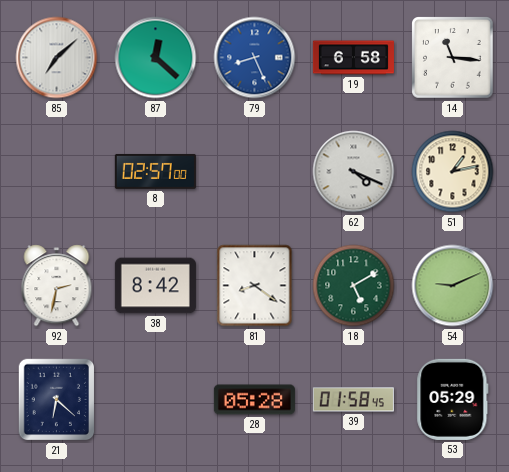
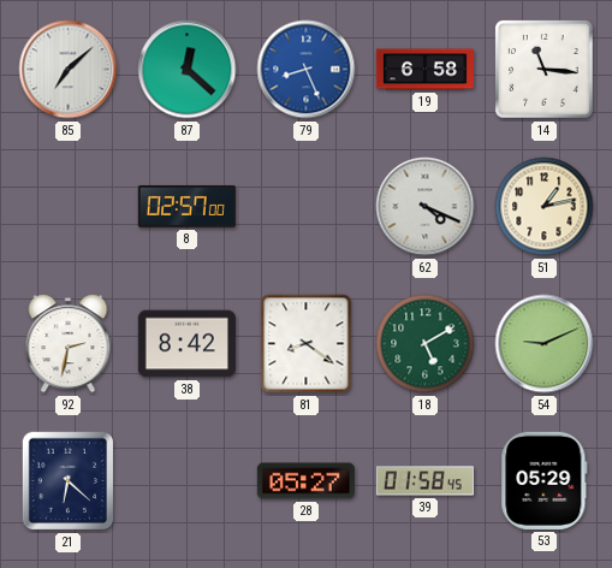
28: 05:28 -> 05:27 (305, 481)
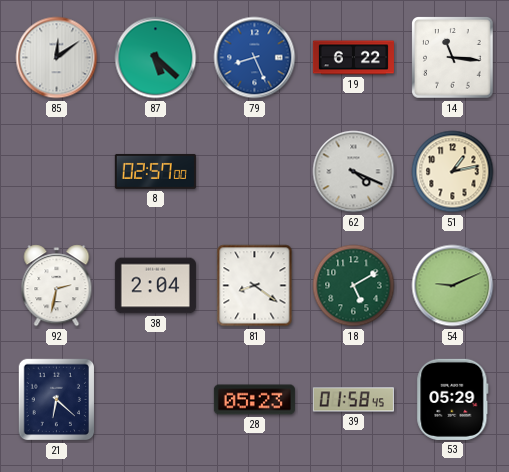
85: 7:08 -> 12:09 (57, 58)
87: 12:22 -> 5:22 (156, 58)
19: 6:58 -> 6:22 (353, 58)
38: 8:42 -> 2:04 (155, 286)
28: 05:27 -> 05:23 (254, 400)
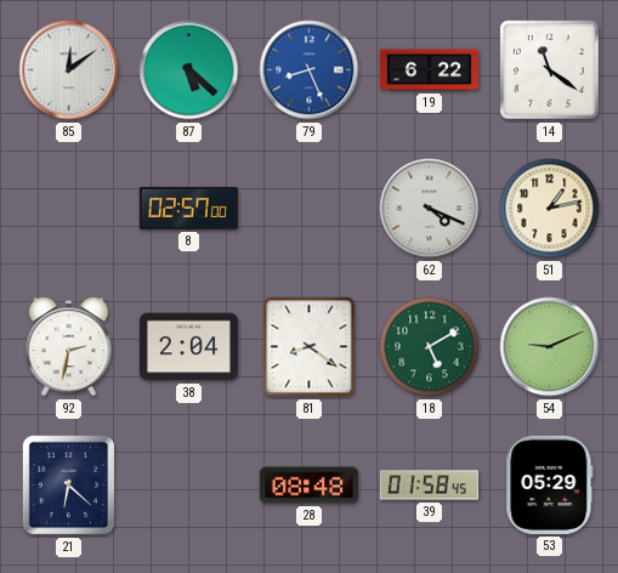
14: 11:16 -> 11:21 (550, 70)
28: 05:23 -> 08:48 (308, 486)
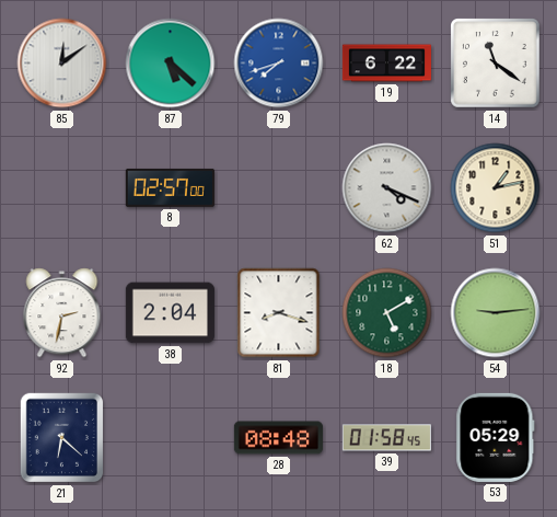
79: 8:26 -> 7:42 (279, 64)
81: 8:21 -> 8:18 (279, 313)
54: 9:11 -> 9:14 (496, 313)
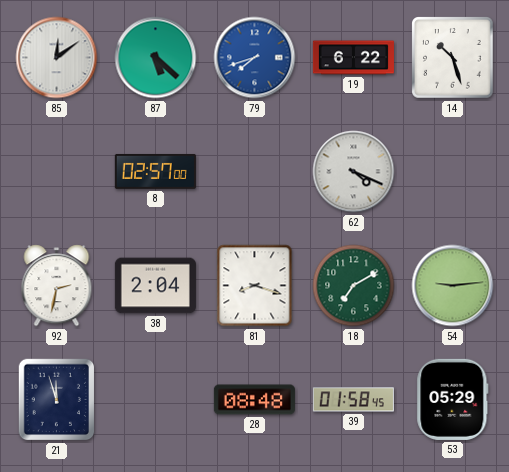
14: 11:21 -> 10:27 (453, 58)
51: 1:13 -> none (496, 188)
18: 5:10 -> 7:10 (354, 286)
21: 6:22 -> 11:57 (57, 400)
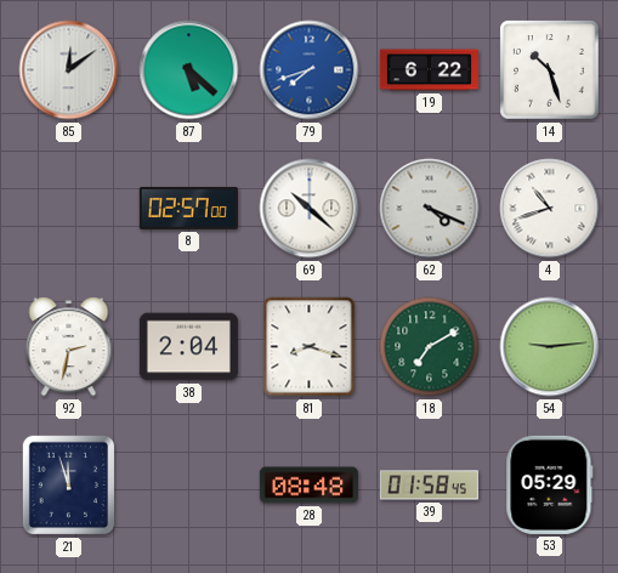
69: none -> 10:22 (310, 209)
4: none -> 10:42 (550, 209)
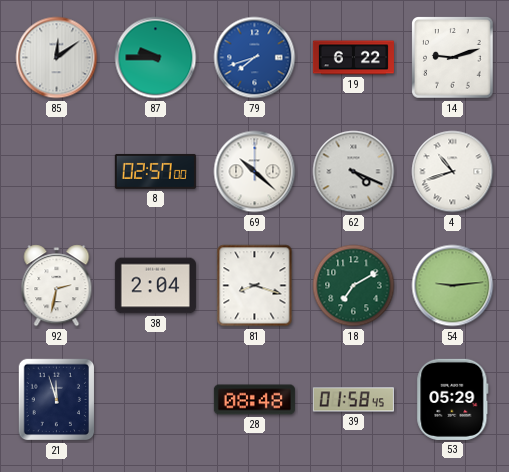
87: 5:22 -> 9:45 (156, 58)
14: 10:27 -> 9:12 (453, 58)
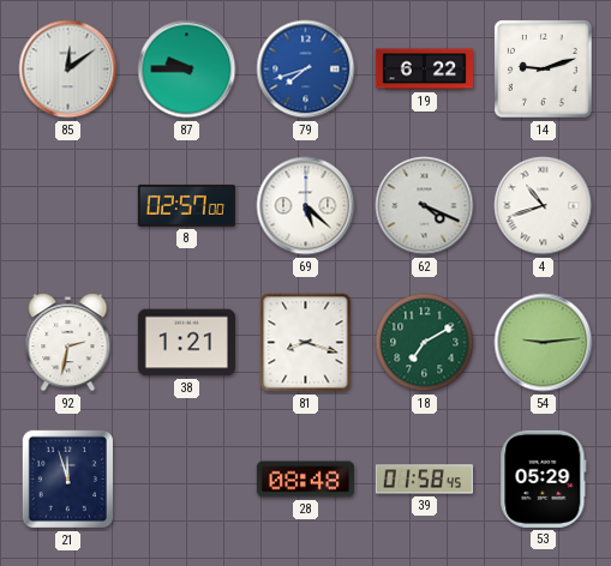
69: 10:22 -> 5:22 (306, 206)
38: 2:04 -> 1:21 (186, 343)
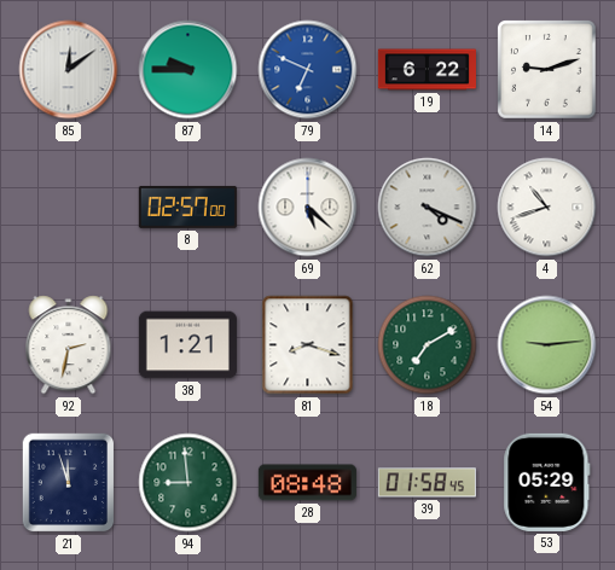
79: 7:42 -> 6:49 (308, 70)
94: none -> 8:59 (188, 483)
